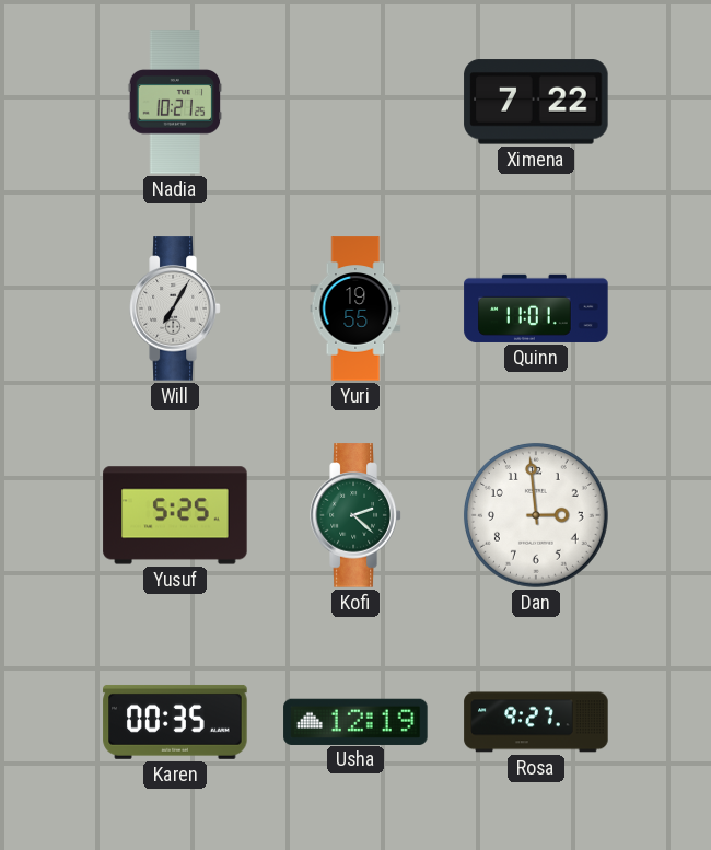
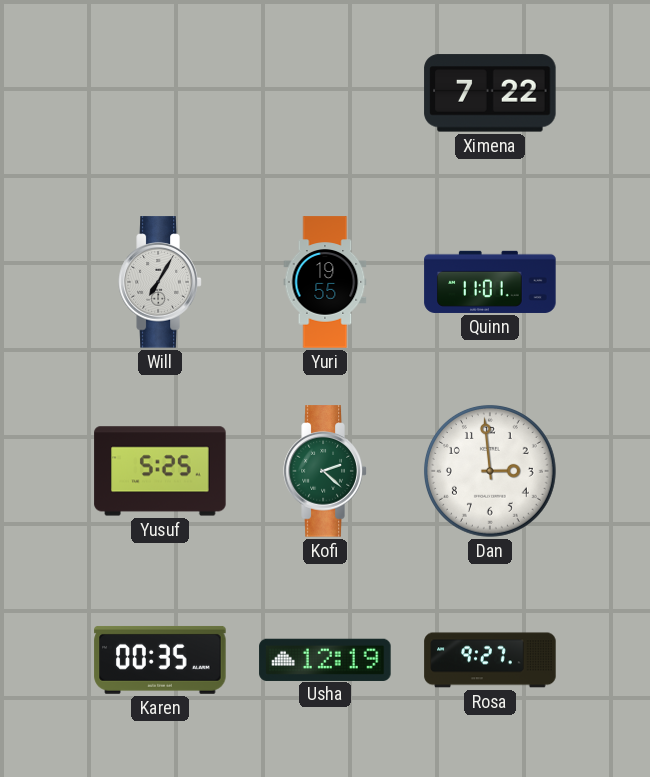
Nadia: 10:21 -> none (175, 102)
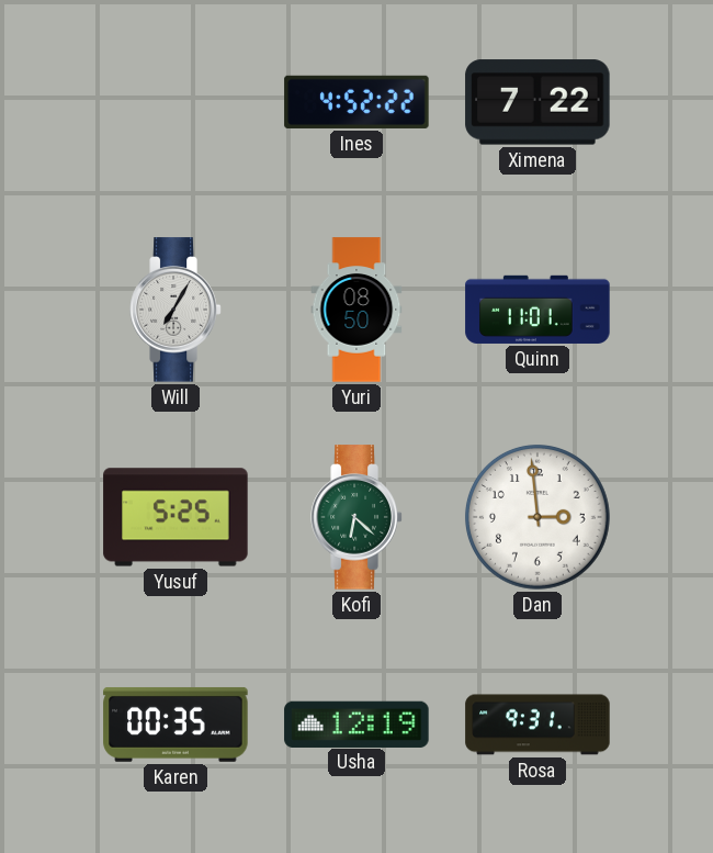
Ines: none -> 4:52 (356, 102)
Yuri: 19:55 -> 08:50 (356, 310)
Kofi: 2:22 -> 6:22 (356, 517)
Rosa: 9:27 -> 9:31 (537, 725)
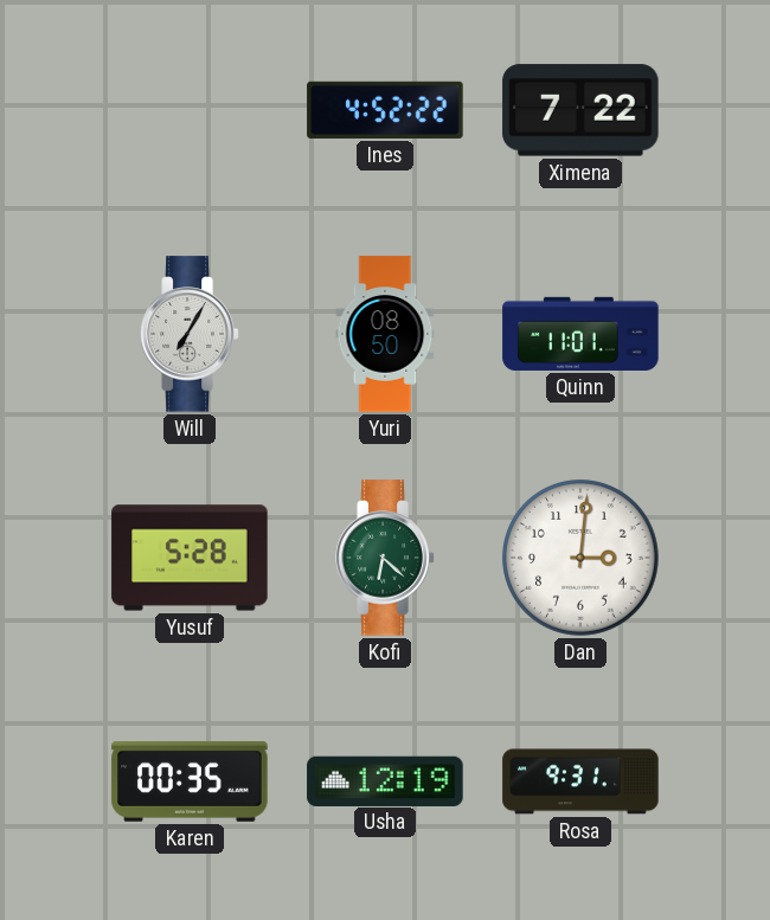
Yusuf: 5:25 -> 5:28 (190, 558)
Dan: 2:59 -> 3:01 (580, 558)
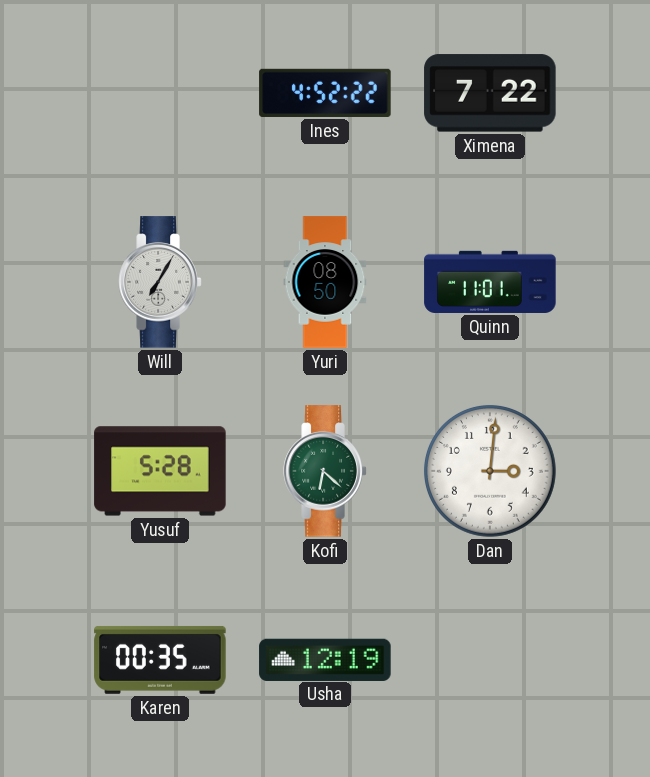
Rosa: 9:31 -> none (580, 781)
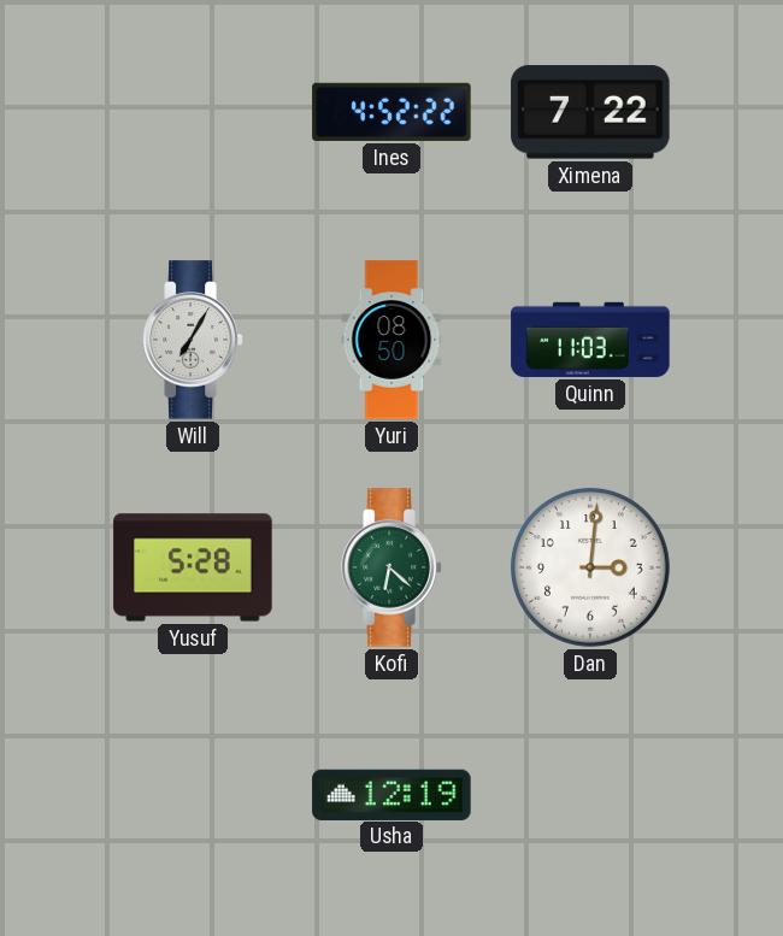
Quinn: 11:01 -> 11:03 (590, 340)
Karen: 00:35 -> none (160, 660)
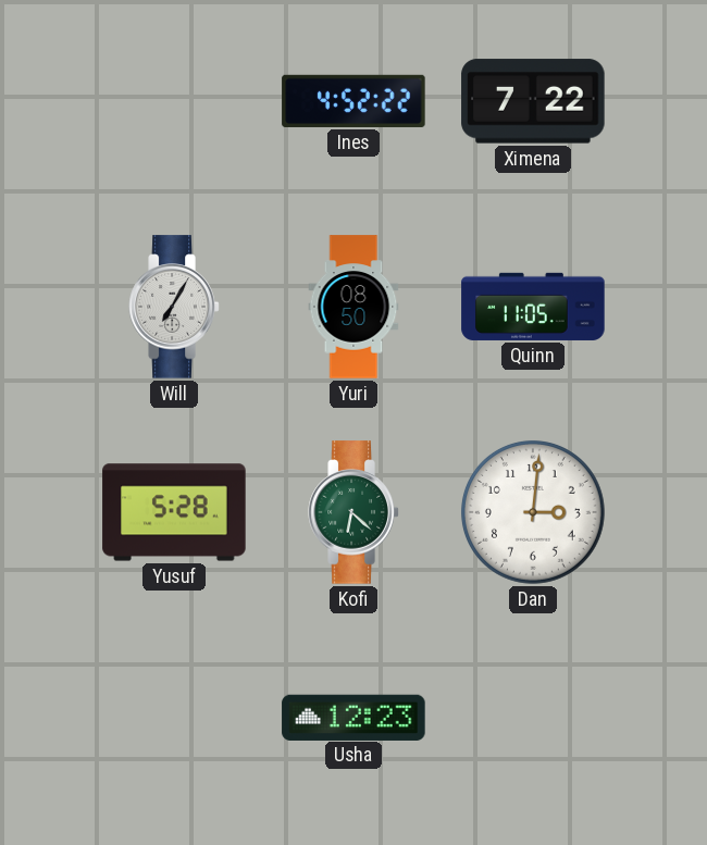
Quinn: 11:03 -> 11:05 (533, 307)
Usha: 12:19 -> 12:23 (353, 717)
